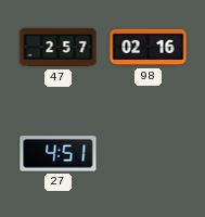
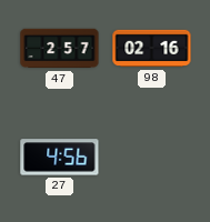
27: 4:51 -> 4:56 (60, 158)
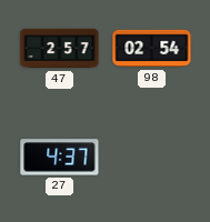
98: 02:16 -> 02:54 (152, 49)
27: 4:56 -> 4:37 (60, 158)
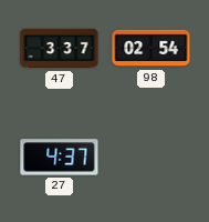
47: 2:57 -> 3:37 (60, 49)
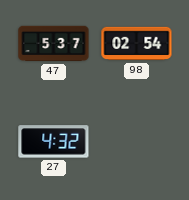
47: 3:37 -> 5:37 (54, 44)
27: 4:37 -> 4:32 (54, 142)
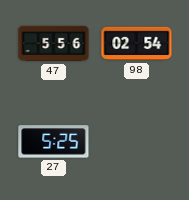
47: 5:37 -> 5:56 (54, 44)
27: 4:32 -> 5:25 (54, 142)
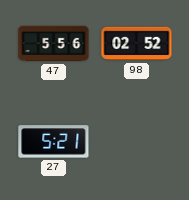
98: 02:54 -> 02:52 (137, 44)
27: 5:25 -> 5:21 (54, 142)
